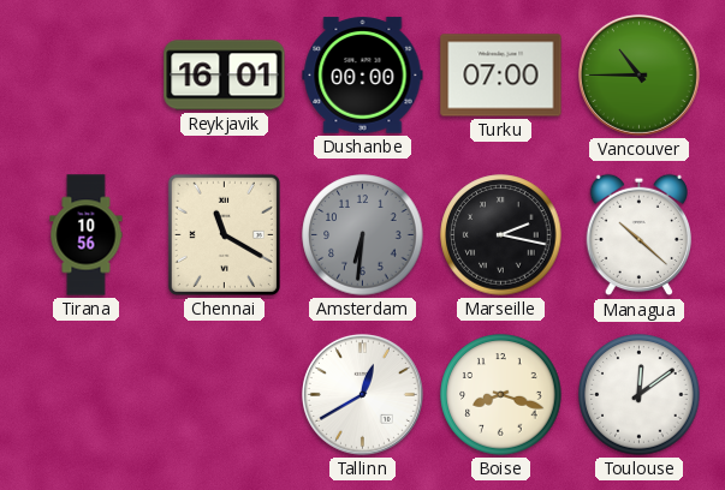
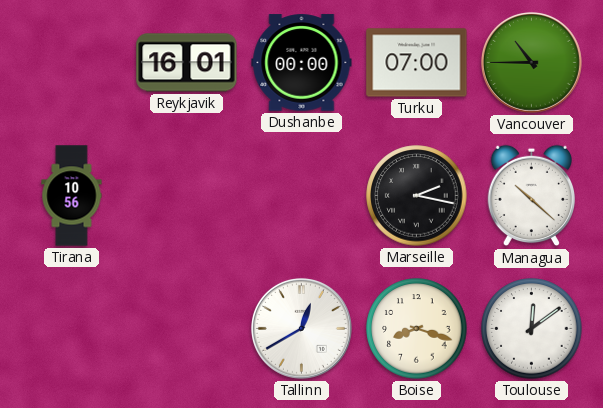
Chennai: 11:20 -> none (224, 234)
Amsterdam: 6:31 -> none (363, 235)
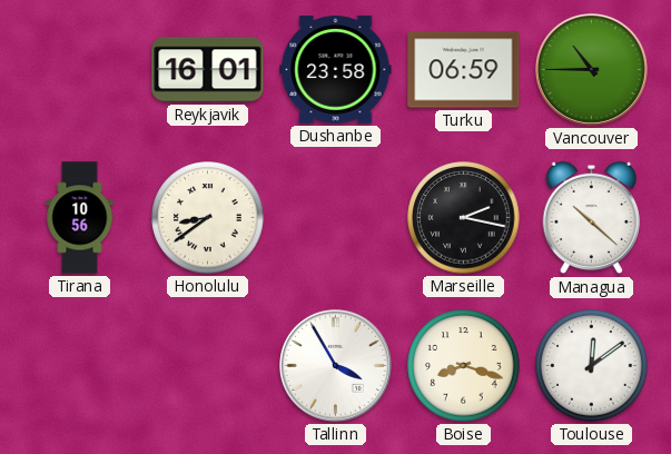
Dushanbe: 00:00 -> 23:58 (336, 70)
Turku: 07:00 -> 06:59 (464, 70)
Honolulu: none -> 8:39 (208, 218)
Tallinn: 12:40 -> 3:55 (335, 365)
